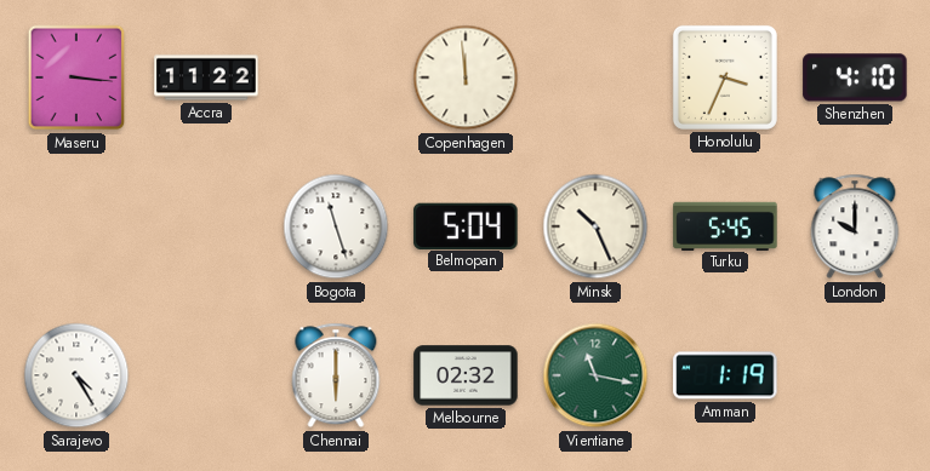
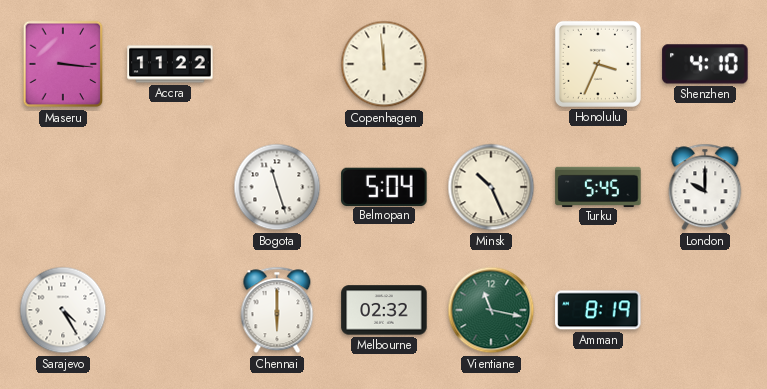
Amman: 1:19 -> 8:19 (598, 310)
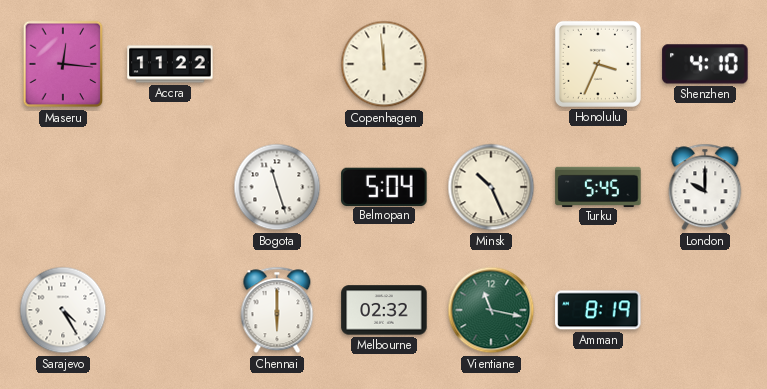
Maseru: 3:16 -> 12:16 (63, 64)
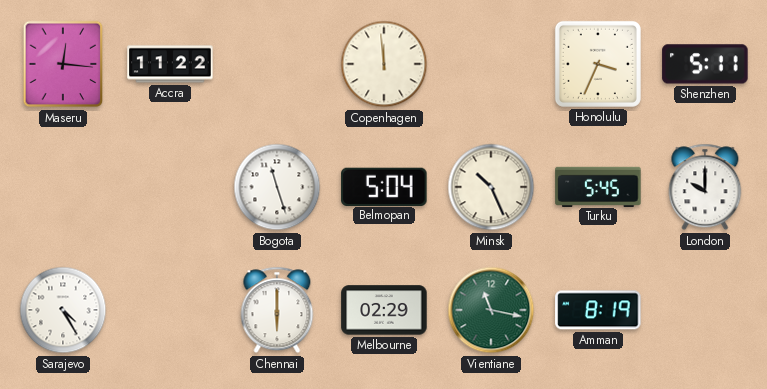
Shenzhen: 4:10 -> 5:11 (705, 64)
Melbourne: 02:32 -> 02:29 (384, 310)
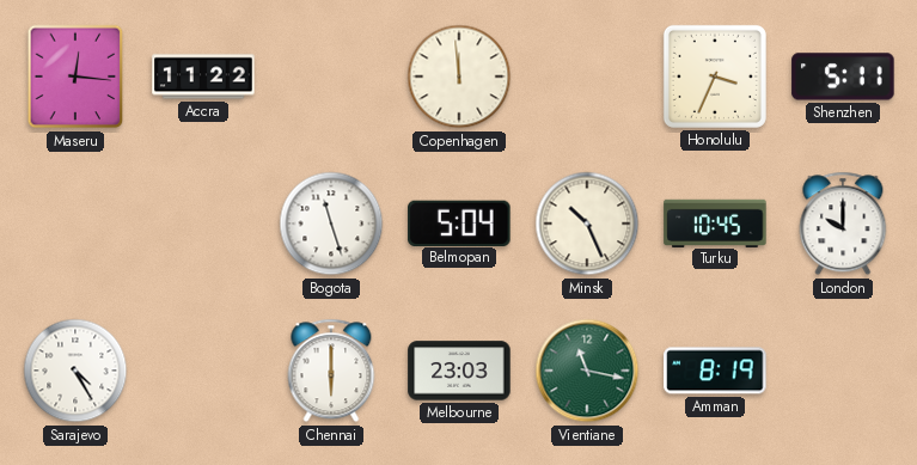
Turku: 5:45 -> 10:45 (715, 222)
Melbourne: 02:29 -> 23:03 (459, 371)
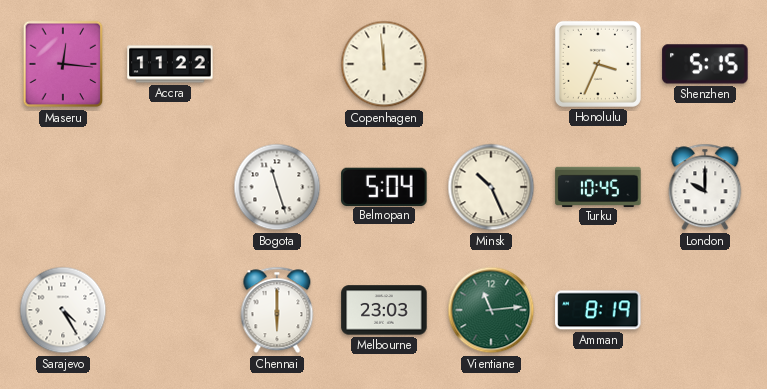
Shenzhen: 5:11 -> 5:15 (705, 64)
Vientiane: 11:17 -> 11:14 (491, 310)
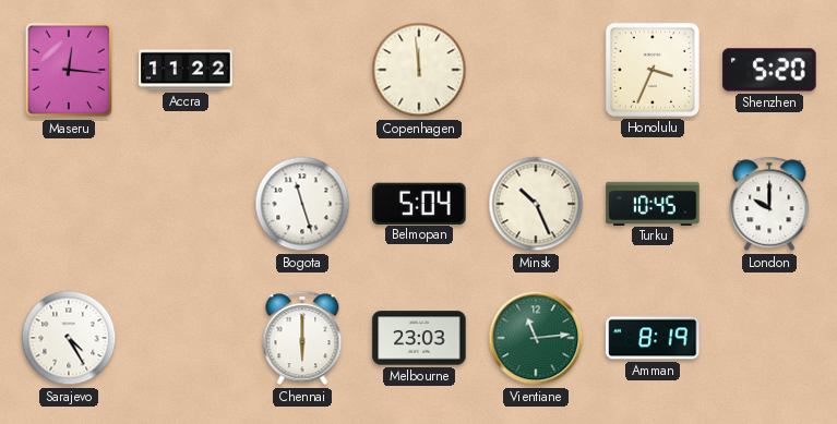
Shenzhen: 5:15 -> 5:20 (769, 70)
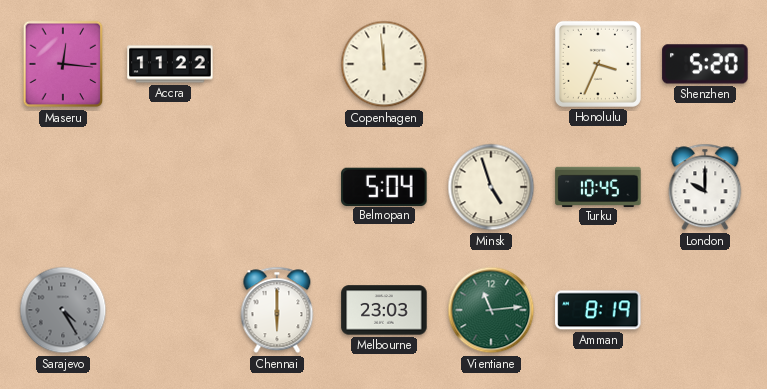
Bogota: 11:27 -> none (302, 204)
Minsk: 10:26 -> 4:57 (491, 187)
Sarajevo dial: white -> grey (63, 310)
